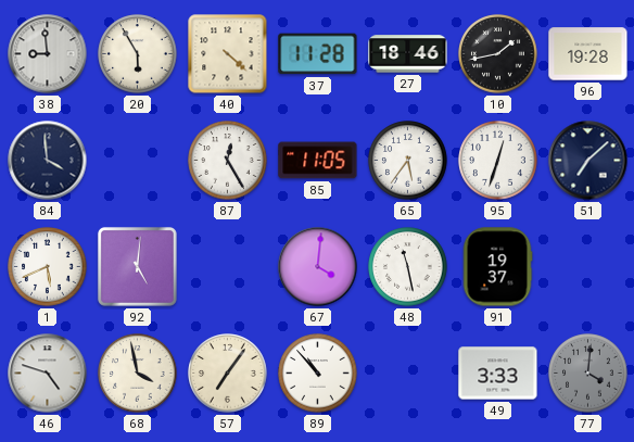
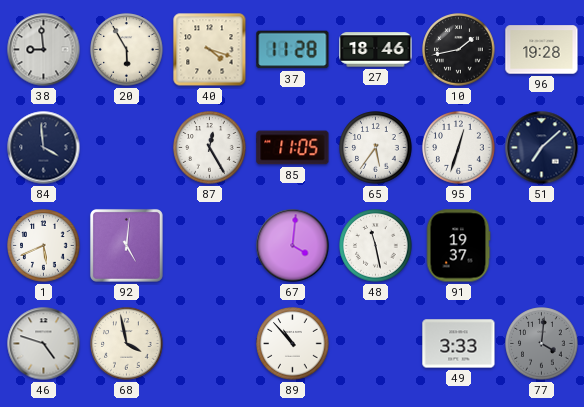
40: 4:22 -> 4:18 (210, 50)
57: 7:06 -> none (228, 374)
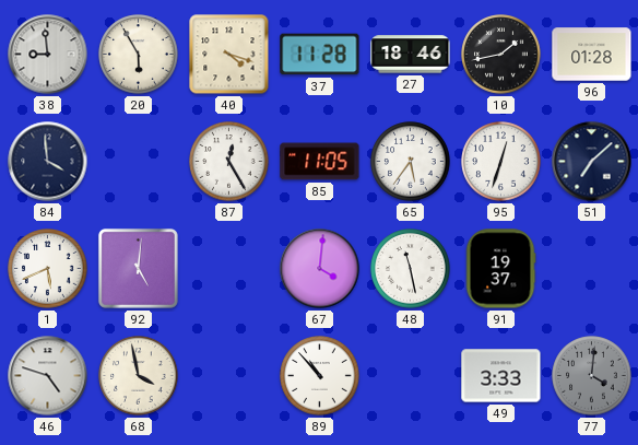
96: 19:28 -> 01:28 (592, 55)
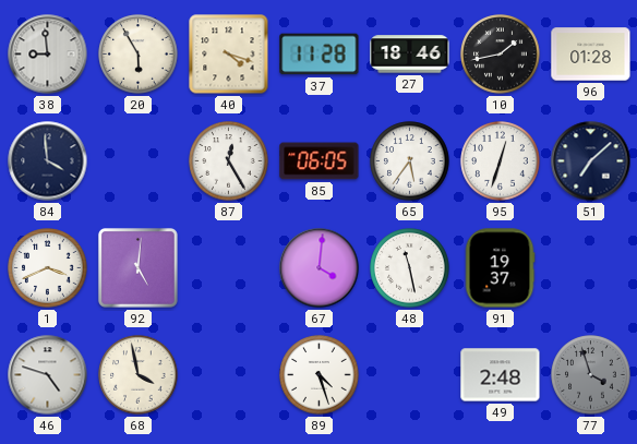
85: 11:05 -> 06:05 (320, 161)
1: 5:41 -> 3:41 (48, 268)
89: 10:53 -> 4:27 (320, 375)
49: 3:33 -> 2:48 (501, 375)
77: 4:01 -> 3:57 (591, 375)
